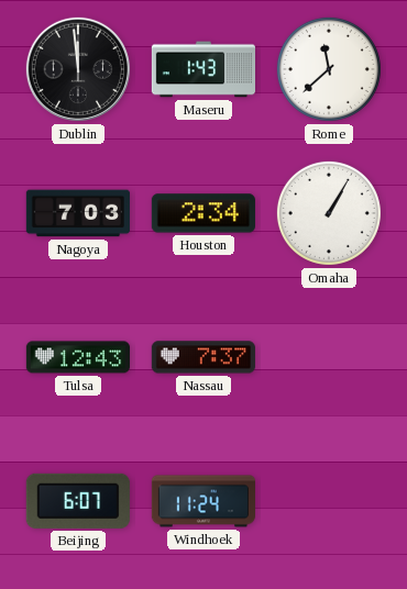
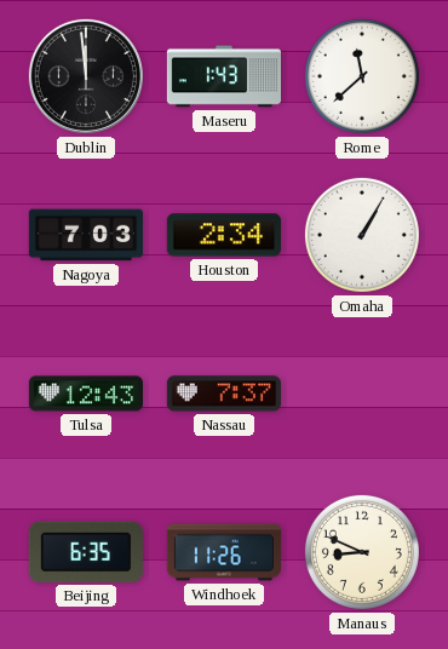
Beijing: 6:07 -> 6:35 (86, 552)
Windhoek: 11:24 -> 11:26 (223, 552)
Manaus: none -> 8:49 (362, 552)
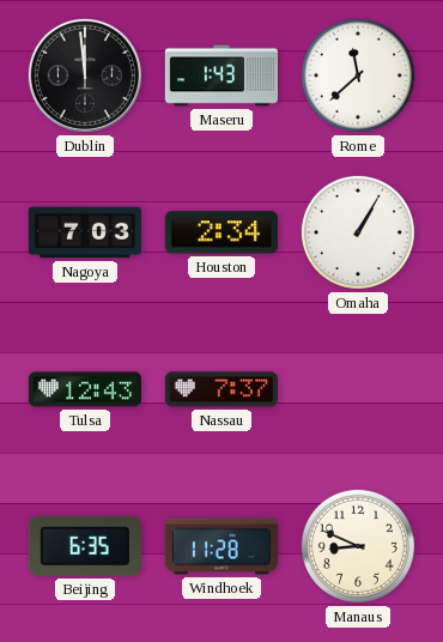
Windhoek: 11:26 -> 11:28 (220, 546)
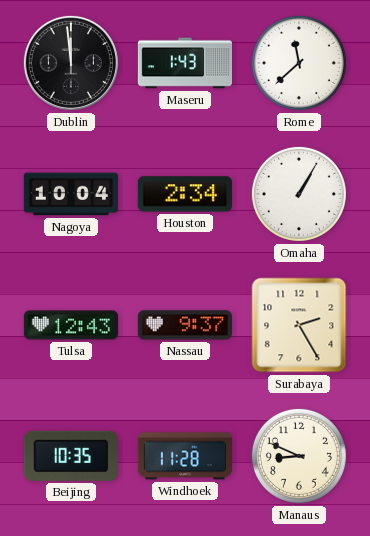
Nagoya: 7:03 -> 10:04 (71, 194)
Nassau: 7:37 -> 9:37 (185, 325)
Surabaya: none -> 2:25 (299, 325)
Beijing: 6:35 -> 10:35 (71, 456)
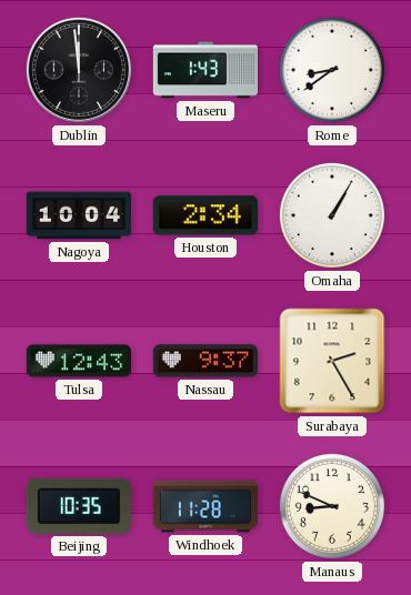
Rome: 11:38 -> 8:39 (332, 70)
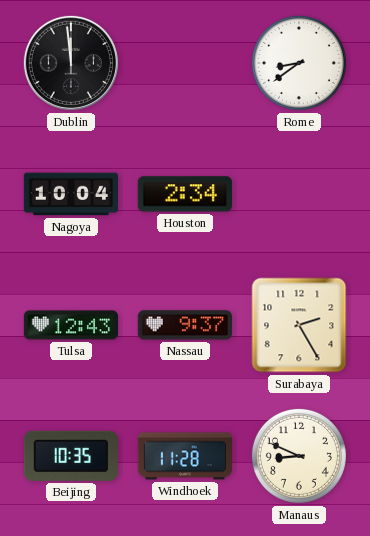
Maseru: 1:43 -> none (204, 70)
Omaha: 1:05 -> none (332, 215)
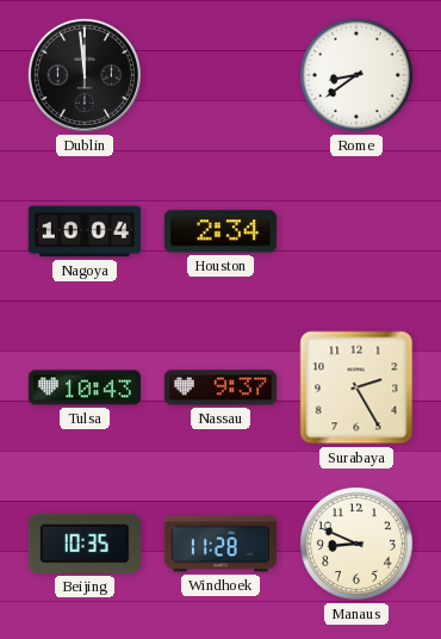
Tulsa: 12:43 -> 10:43 (83, 387)
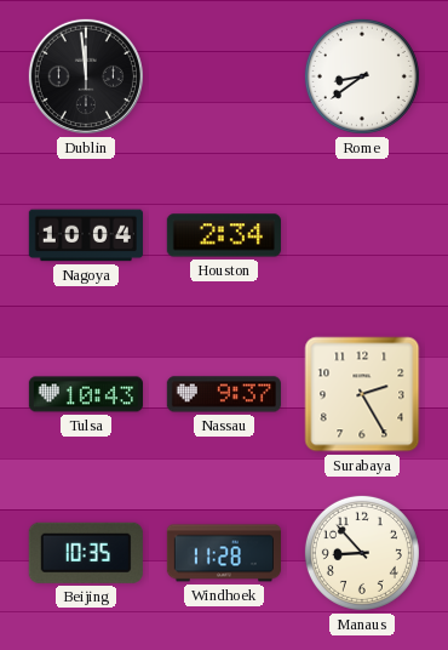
Manaus: 8:49 -> 8:53 (362, 553)
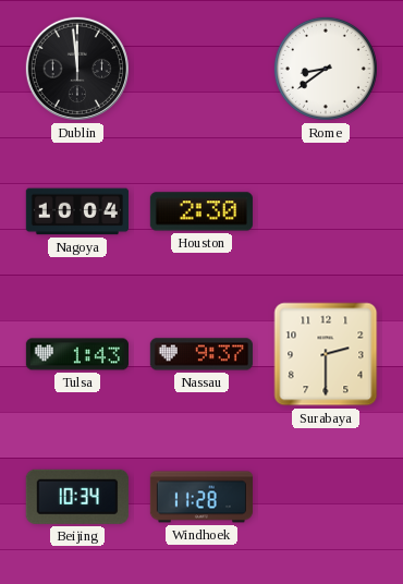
Houston: 2:34 -> 2:30 (201, 211)
Tulsa: 10:43 -> 1:43 (76, 354)
Surabaya: 2:25 -> 2:30 (326, 354)
Beijing: 10:35 -> 10:34 (77, 497)
Manaus: 8:53 -> none (362, 553)
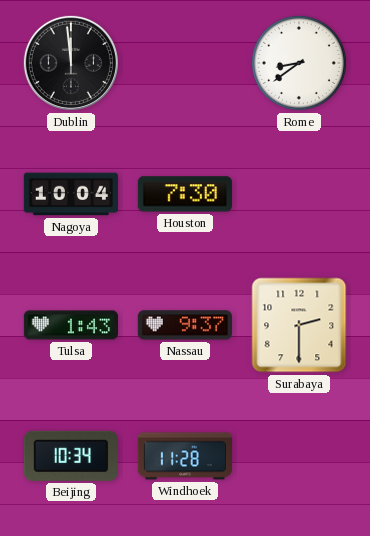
Houston: 2:30 -> 7:30 (185, 194)
